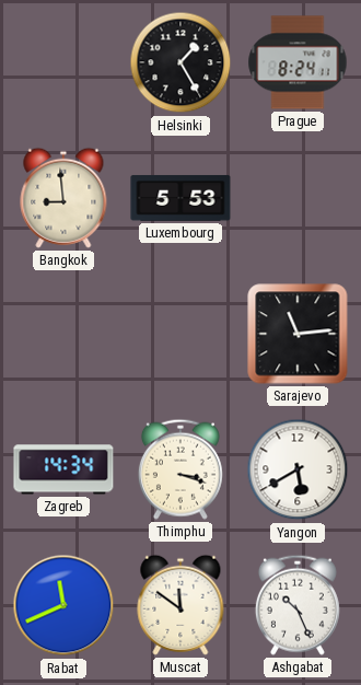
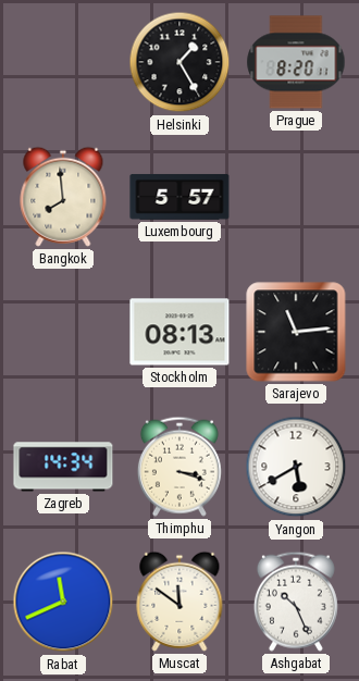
Prague: 8:24 -> 8:20 (296, 62)
Bangkok: 8:59 -> 7:59 (63, 197)
Luxembourg: 5:53 -> 5:57 (179, 197)
Stockholm: none -> 08:13 (179, 332)
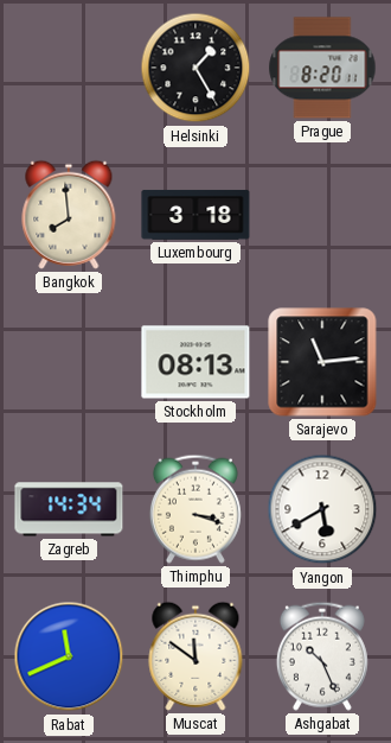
Luxembourg: 5:57 -> 3:18 (195, 215)
